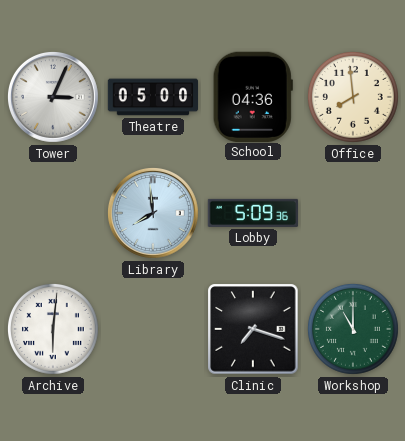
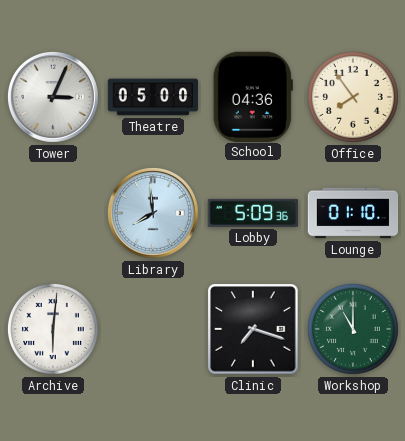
Office: 7:59 -> 7:54 (353, 97)
Lounge: none -> 01:10 (353, 213)
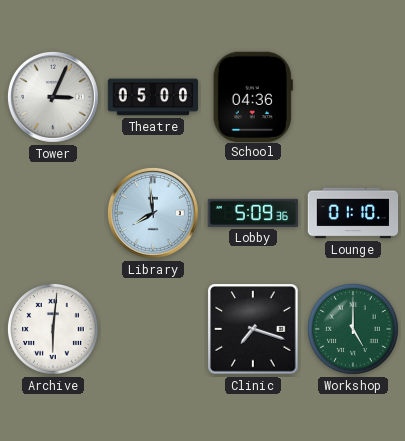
Office: 7:54 -> none (353, 97)
Workshop: 11:00 -> 5:00 (353, 329)
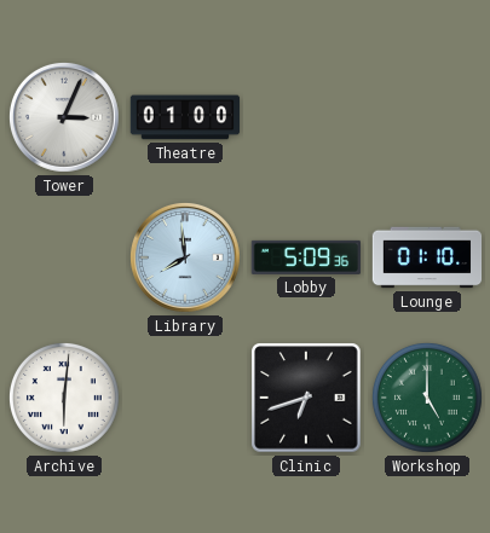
Theatre: 05:00 -> 01:00 (185, 117)
School: 04:36 -> none (253, 96)
Clinic: 7:18 -> 6:42 (306, 398)
